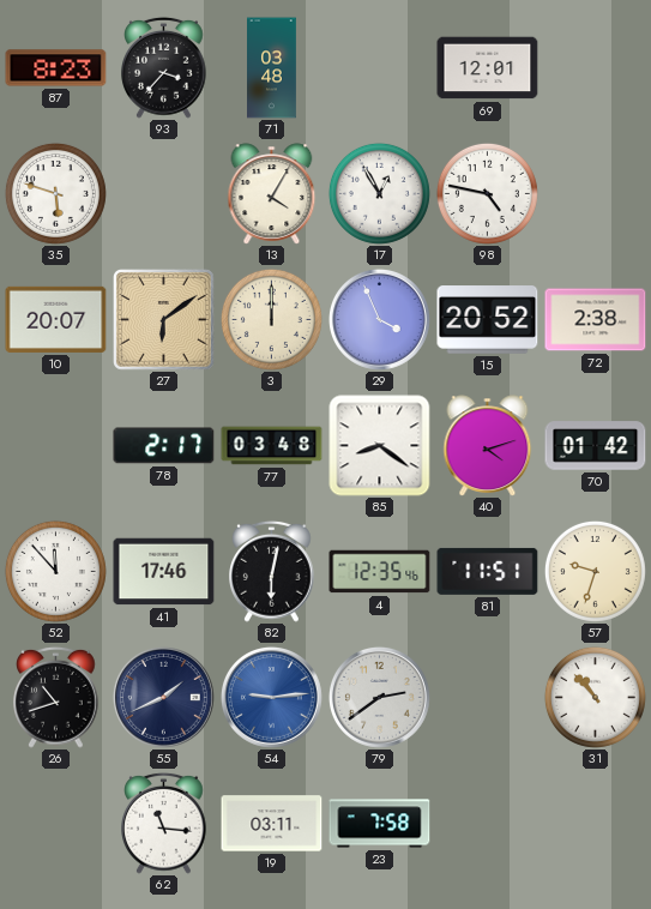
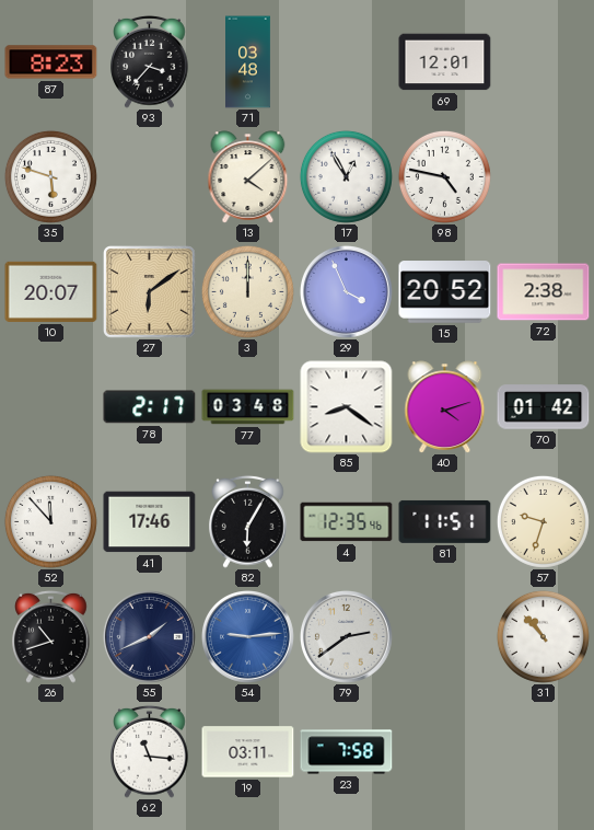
13: 4:05 -> 4:08 (248, 177)
82: 6:02 -> 6:05 (248, 521)
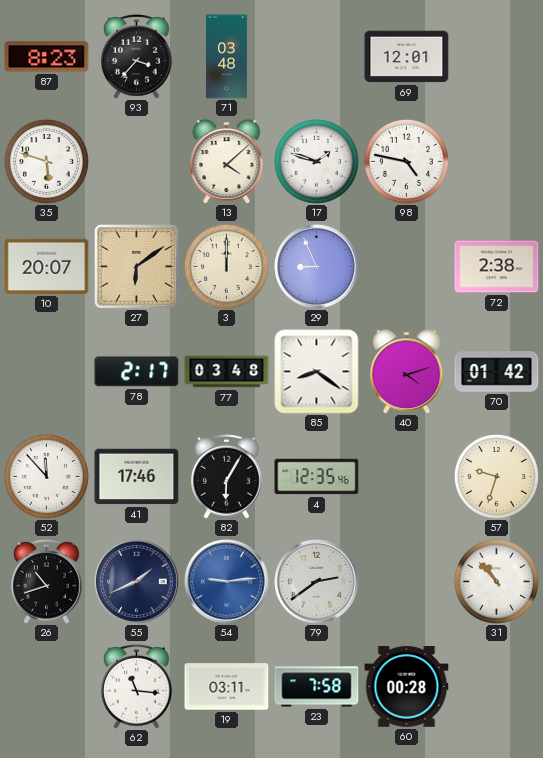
17: 12:55 -> 1:48 (316, 161)
29: 3:56 -> 8:56 (316, 266)
15: 20:52 -> none (445, 292)
81: 11:51 -> none (445, 521)
60: none -> 00:28 (407, 687)
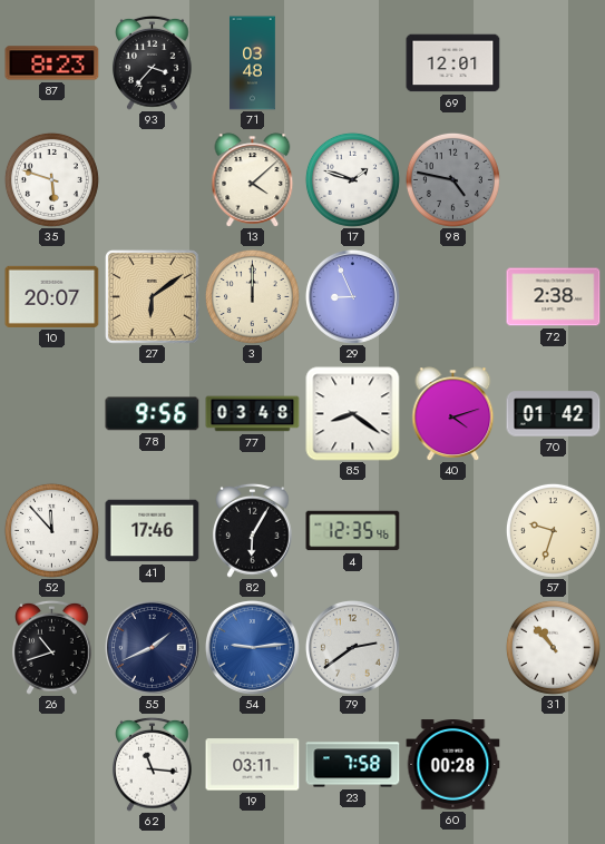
98 dial: white -> grey (452, 179)
78: 2:17 -> 9:56 (153, 414)
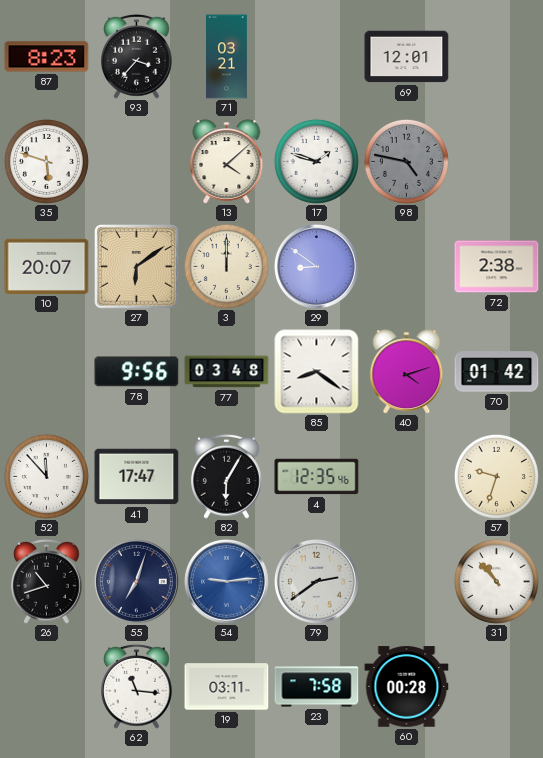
71: 03:48 -> 03:21 (227, 57)
29: 8:56 -> 8:51 (316, 266)
41: 17:46 -> 17:47 (137, 477)
55: 1:41 -> 7:03 (136, 581)
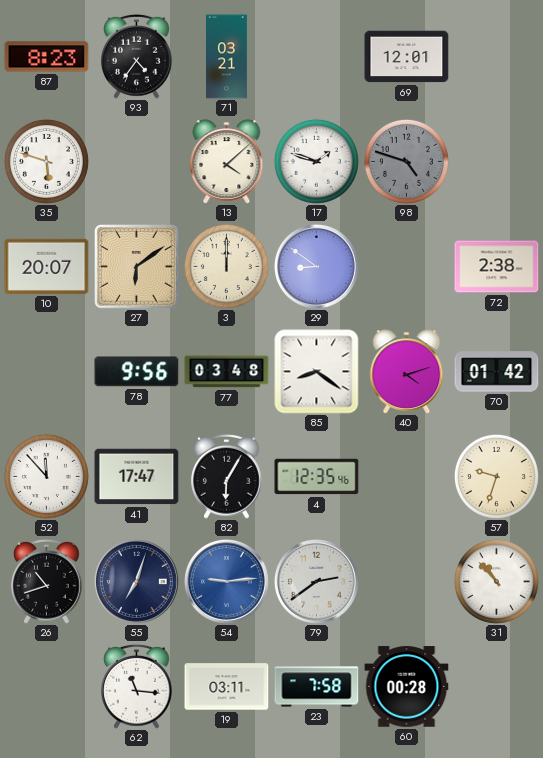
93: 3:37 -> 4:36 (137, 56)
98: 4:47 -> 4:48 (406, 161)
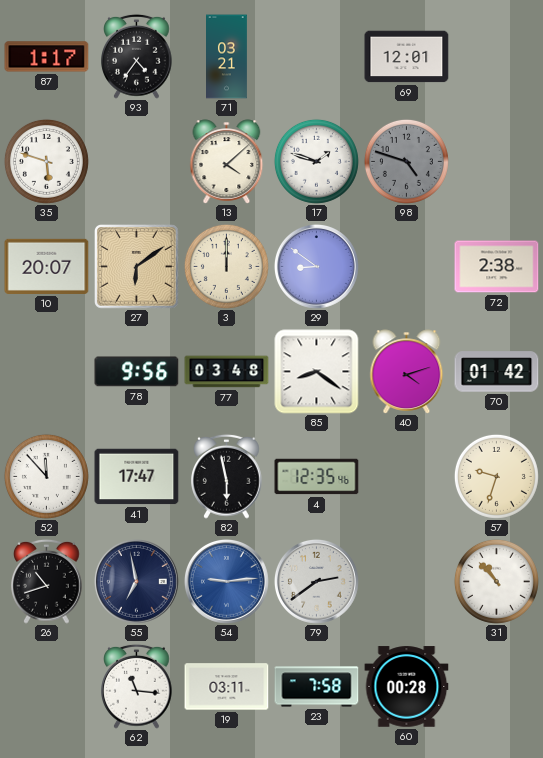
87: 8:23 -> 1:17 (47, 57)
82: 6:05 -> 5:58 (227, 476)
55: 7:03 -> 6:58 (136, 581)
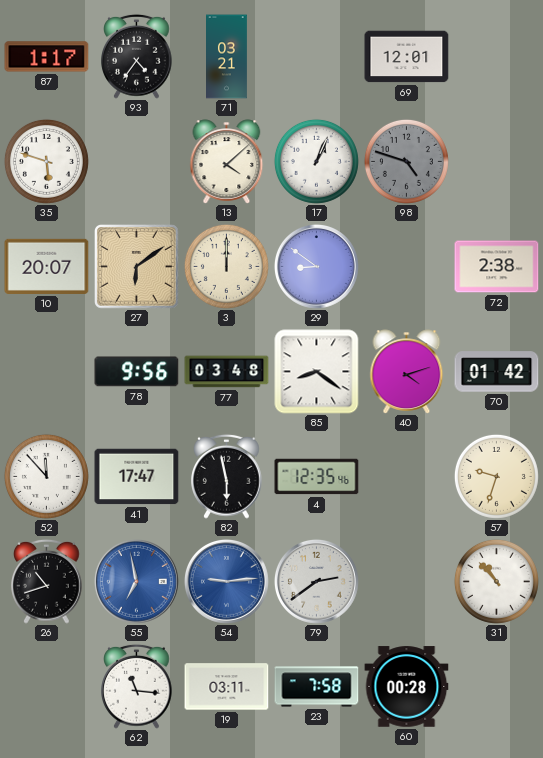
17: 1:48 -> 1:04 (316, 161)
55 dial: navy -> blue (136, 581)
